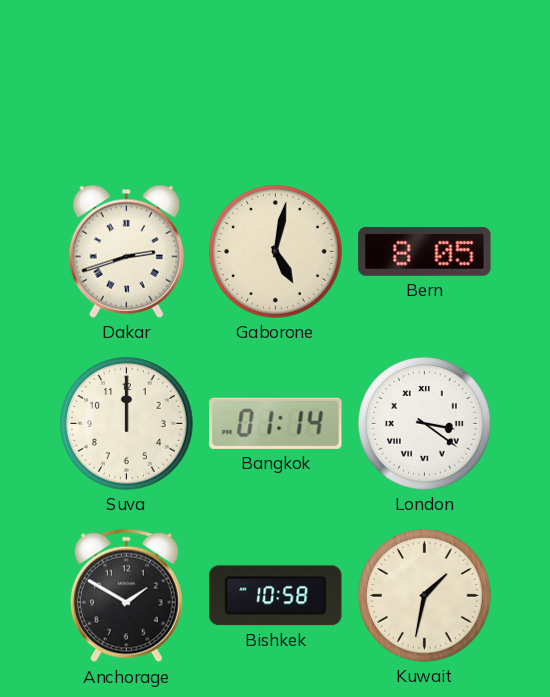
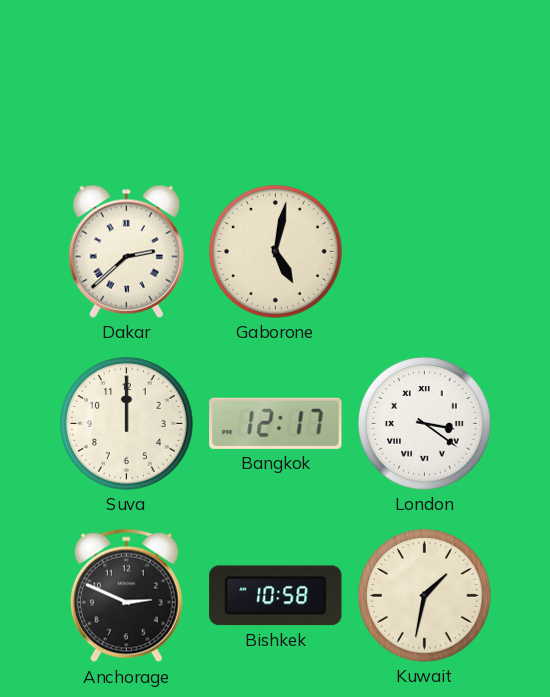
Dakar: 2:42 -> 2:38 (126, 251)
Bern: 8:05 -> none (425, 251)
Bangkok: 01:14 -> 12:17 (276, 423)
Anchorage: 1:50 -> 2:49 (126, 596)
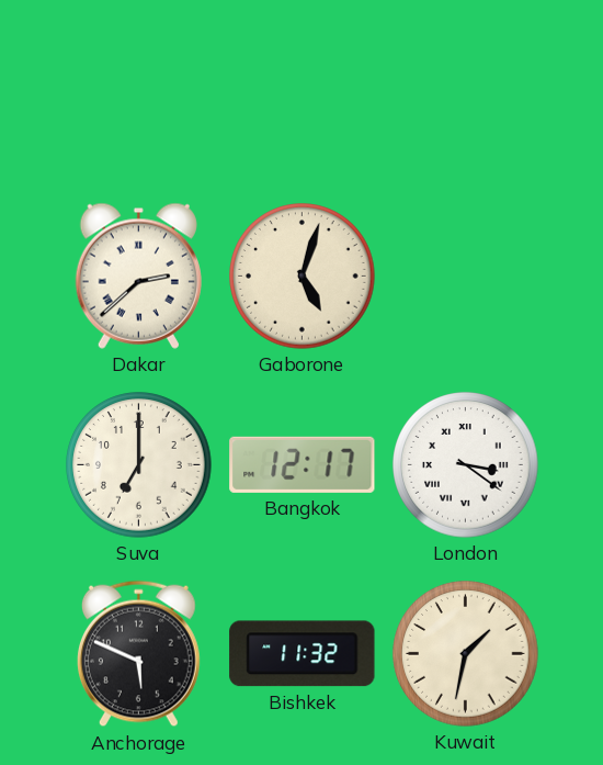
Gaborone: 5:02 -> 5:03 (303, 277)
Suva: 12:00 -> 7:00 (139, 465)
Anchorage: 2:49 -> 5:49 (138, 654)
Bishkek: 10:58 -> 11:32 (303, 654)
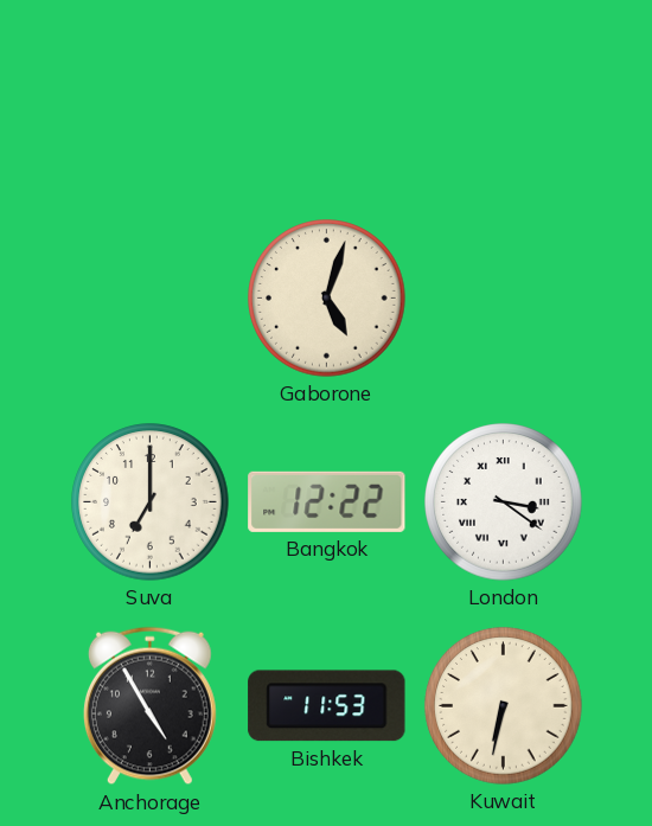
Dakar: 2:38 -> none (138, 275)
Bangkok: 12:17 -> 12:22 (327, 501)
Anchorage: 5:49 -> 4:55 (149, 706)
Bishkek: 11:32 -> 11:53 (327, 706)
Kuwait: 1:32 -> 6:32 (504, 706)
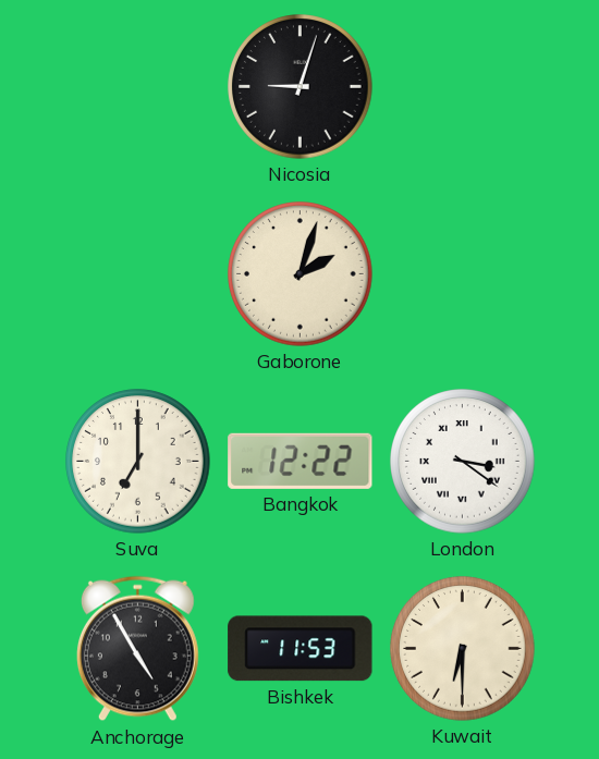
Nicosia: none -> 9:03 (301, 87)
Gaborone: 5:03 -> 2:03 (301, 274)
Kuwait: 6:32 -> 6:30 (463, 649)
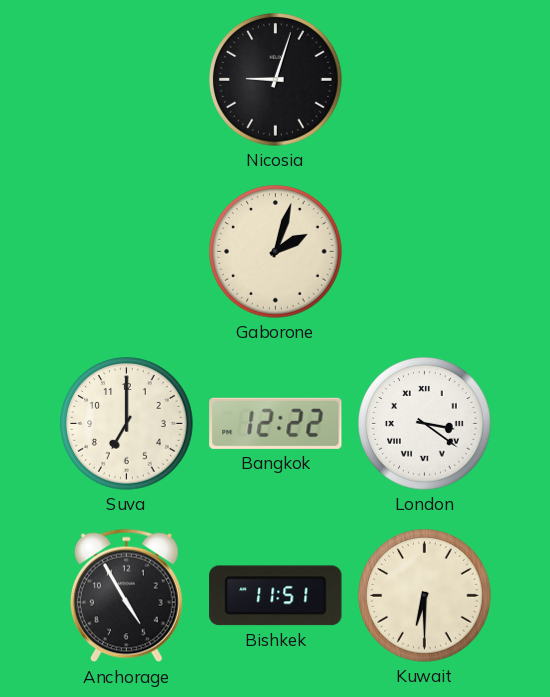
Bishkek: 11:53 -> 11:51 (276, 596)
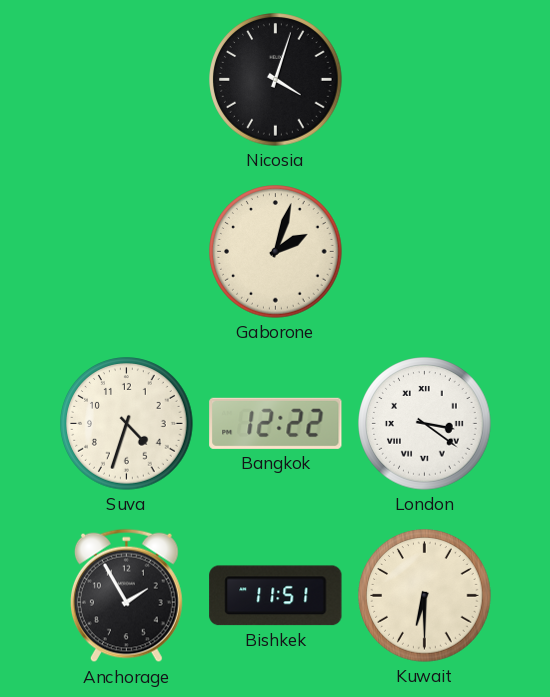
Nicosia: 9:03 -> 4:03 (276, 80)
Suva: 7:00 -> 4:33 (127, 424)
Anchorage: 4:55 -> 1:55 (126, 596)
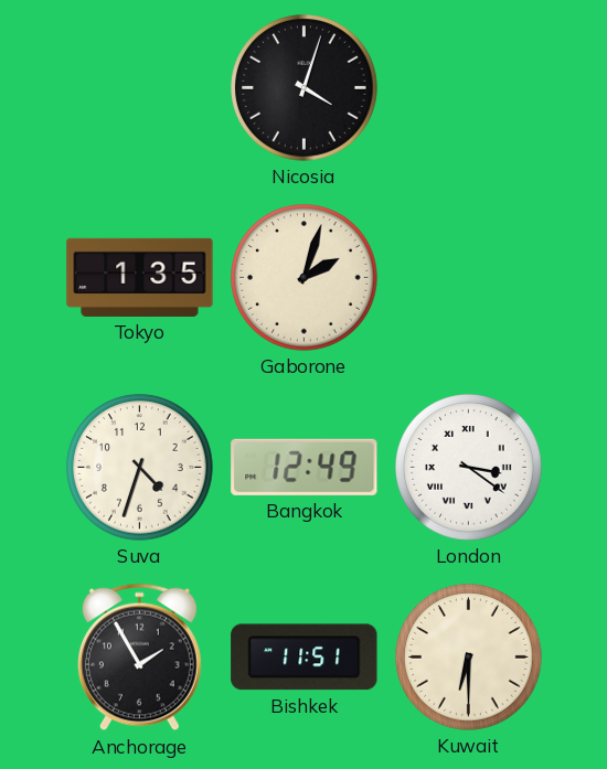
Tokyo: none -> 1:35 (140, 277)
Bangkok: 12:22 -> 12:49 (305, 467)
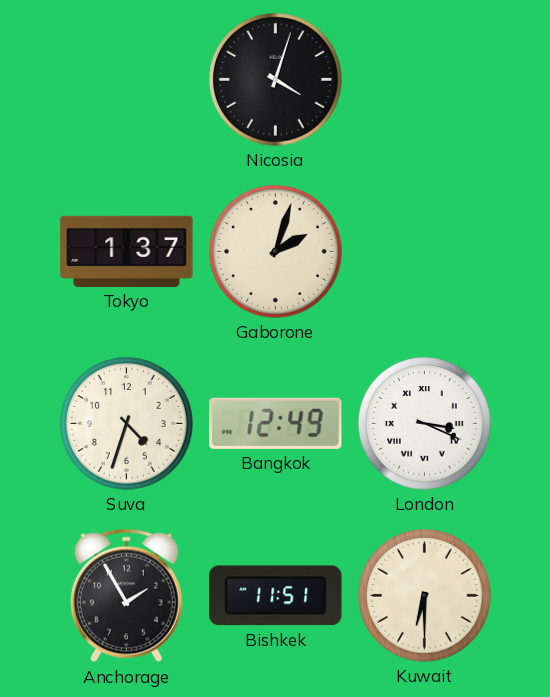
Tokyo: 1:35 -> 1:37 (127, 251)
London: 3:21 -> 3:19 (425, 424)
